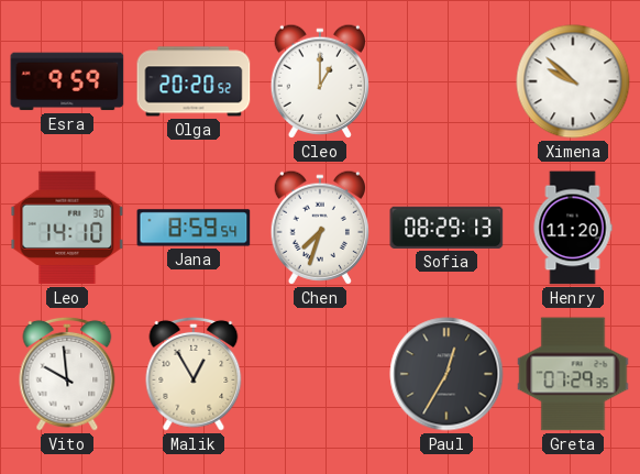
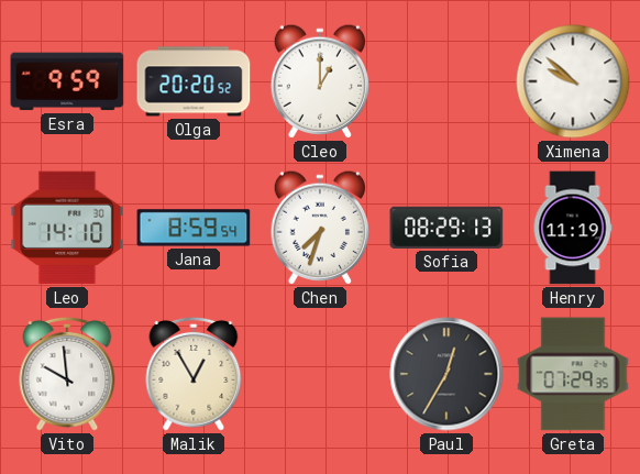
Henry: 11:20 -> 11:19 (573, 228)
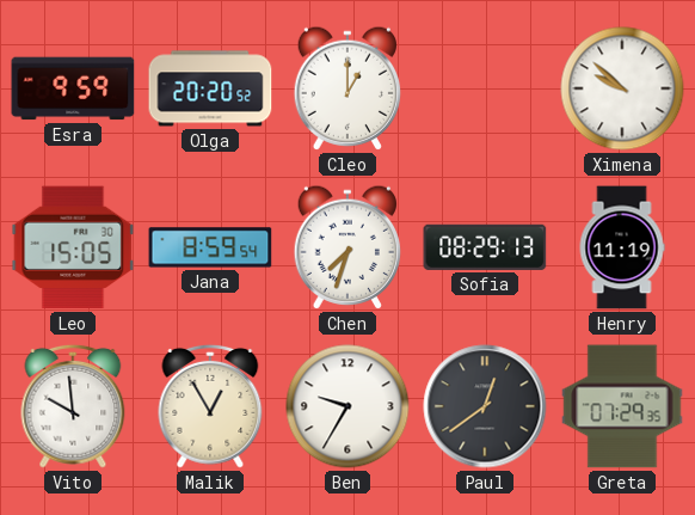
Leo: 14:10 -> 15:05 (73, 247)
Ben: none -> 9:35 (347, 406)
Paul: 12:35 -> 12:39 (485, 406)
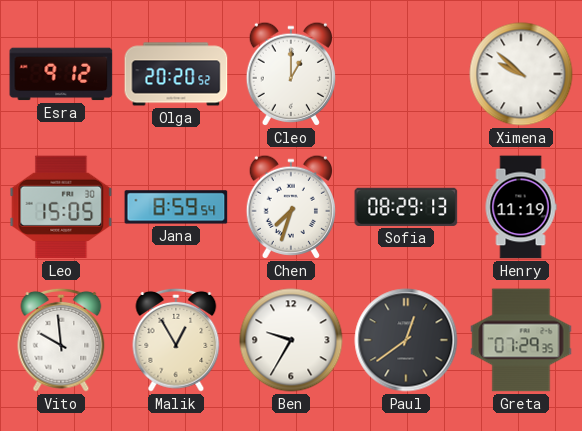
Esra: 9:59 -> 9:12 (61, 74)
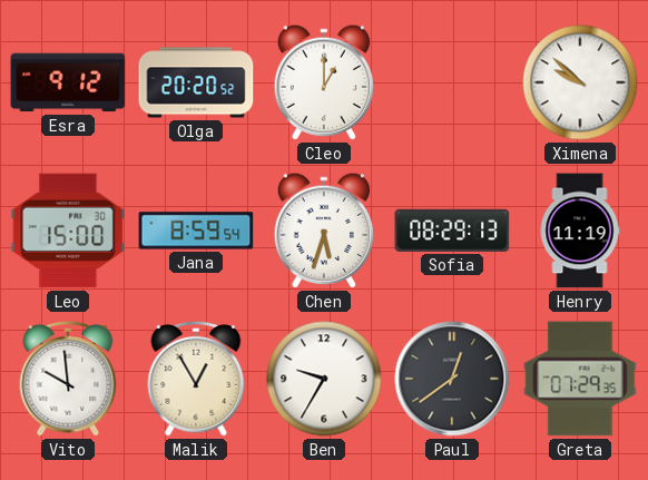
Leo: 15:05 -> 15:00 (68, 231)
Chen: 7:33 -> 5:33 (323, 231)
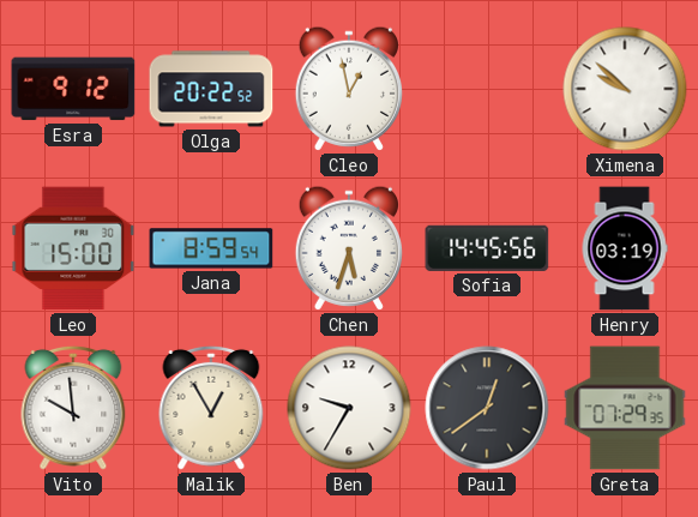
Olga: 20:20 -> 20:22 (211, 89)
Cleo: 1:00 -> 12:58 (348, 89)
Sofia: 08:29 -> 14:45 (487, 248)
Henry: 11:19 -> 03:19 (625, 248)
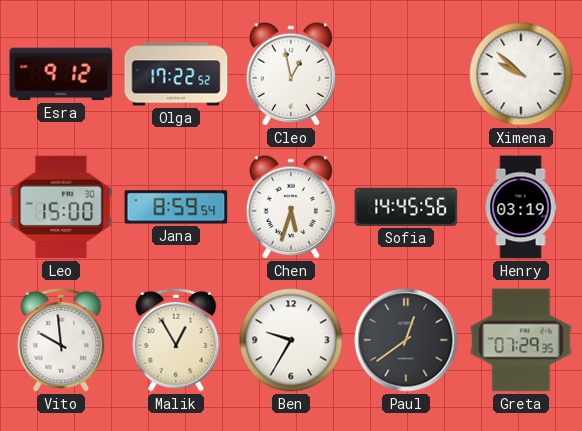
Olga: 20:22 -> 17:22 (176, 74)
